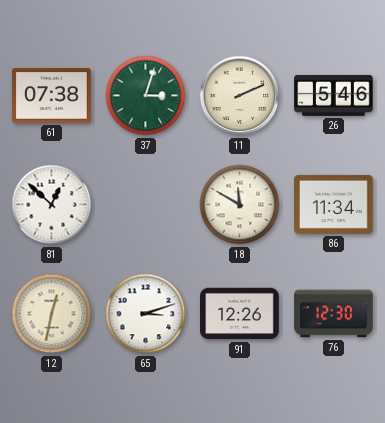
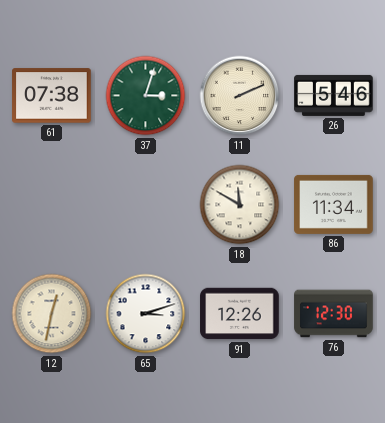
81: 12:52 -> none (52, 205)
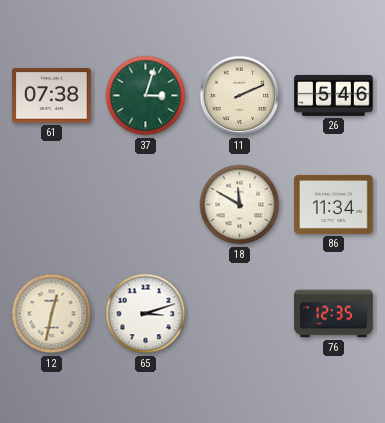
91: 12:26 -> none (240, 314)
76: 12:30 -> 12:35 (334, 314)
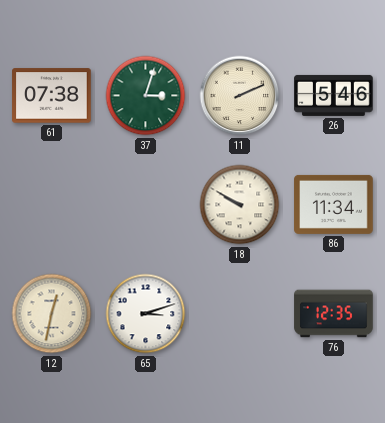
18: 11:50 -> 9:50 (240, 205)
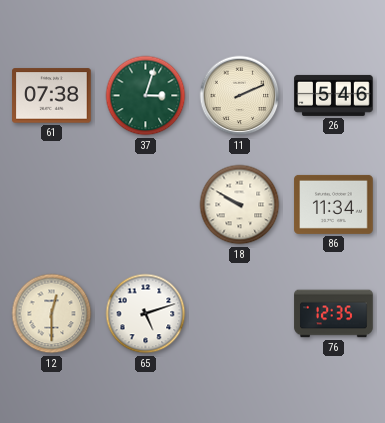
12: 12:32 -> 12:30 (52, 314)
65: 3:12 -> 5:12 (146, 314)
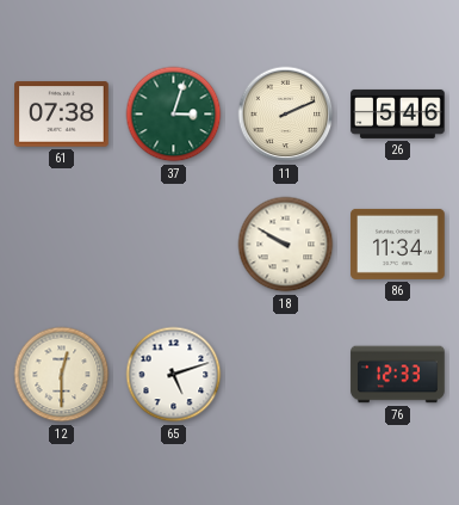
76: 12:35 -> 12:33 (398, 375)
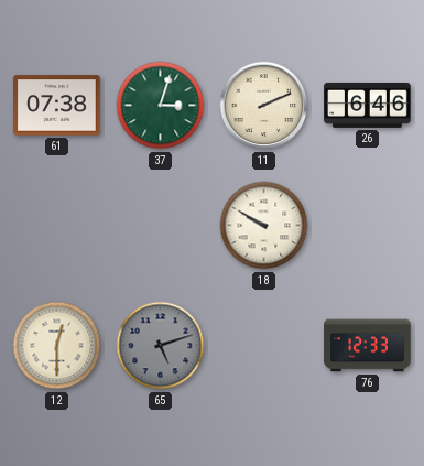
26: 5:46 -> 6:46 (368, 105)
86: 11:34 -> none (398, 244)
65 dial: white -> grey (161, 346)
